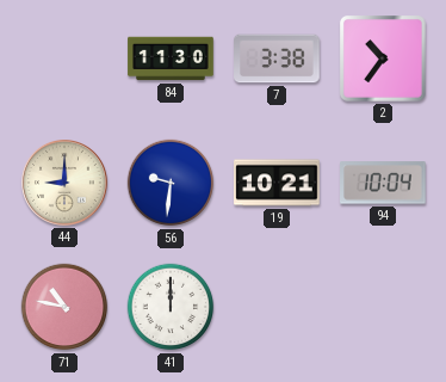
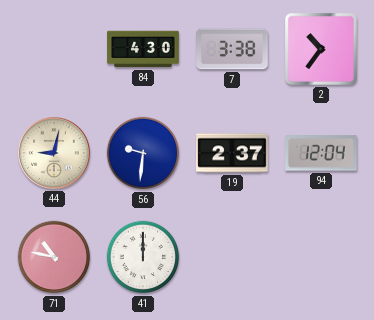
84: 11:30 -> 4:30 (143, 49)
44: 9:00 -> 9:02 (55, 154)
19: 10:21 -> 2:37 (232, 153)
94: 10:04 -> 12:04 (322, 153)
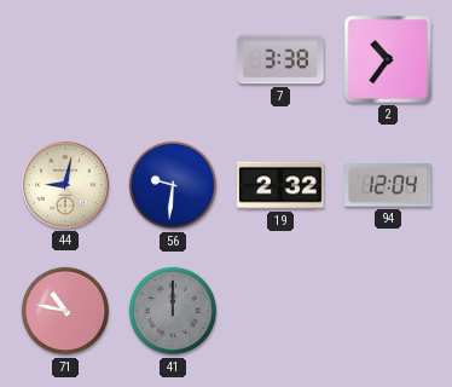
84: 4:30 -> none (143, 49)
19: 2:37 -> 2:32 (280, 185)
41 dial: white -> grey (173, 311)
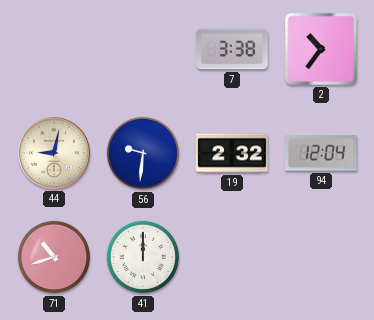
71: 10:47 -> 10:42 (54, 257)
41 dial: grey -> white (143, 257)
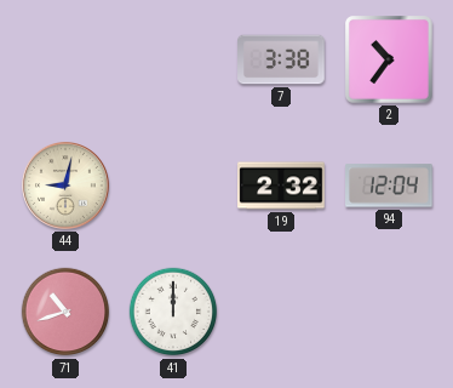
56: 9:31 -> none (143, 153)
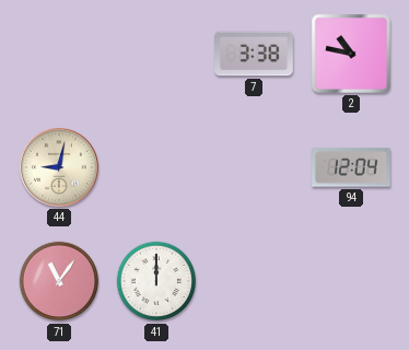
2: 10:36 -> 10:47 (351, 54)
19: 2:32 -> none (281, 186)
71: 10:42 -> 11:06 (59, 281)
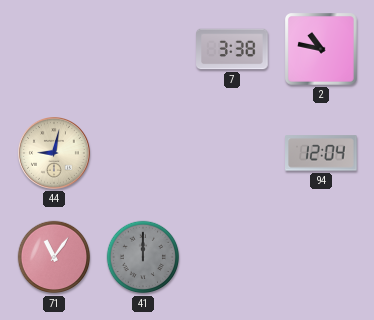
41 dial: white -> grey (143, 257)
